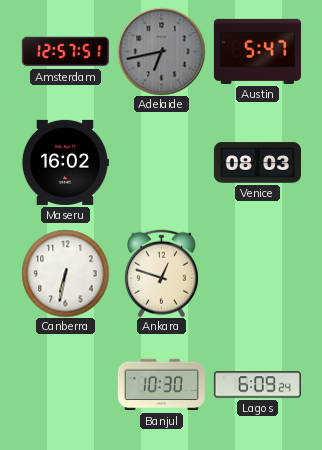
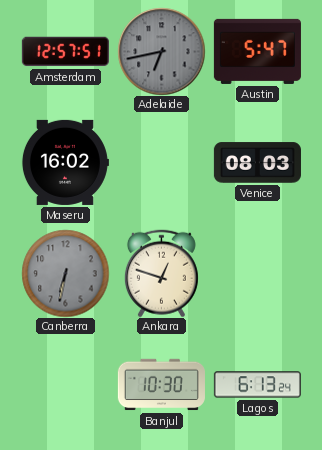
Canberra dial: white -> grey (65, 273)
Lagos: 6:09 -> 6:13 (257, 385)
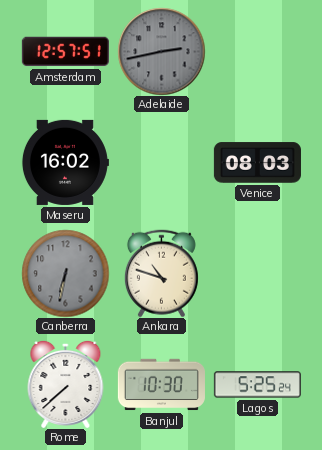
Adelaide: 6:43 -> 2:43 (161, 51)
Austin: 5:47 -> none (257, 51)
Ankara: 12:48 -> 10:48 (161, 273)
Rome: none -> 7:38 (66, 384)
Lagos: 6:13 -> 5:25 (257, 385)
